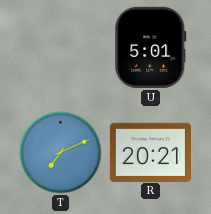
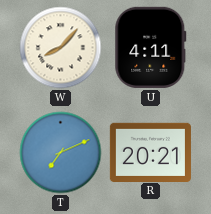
W: none -> 8:07 (61, 48)
U: 5:01 -> 4:11 (151, 47)
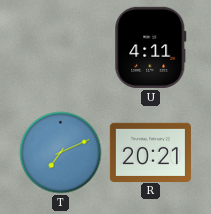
W: 8:07 -> none (61, 48)
